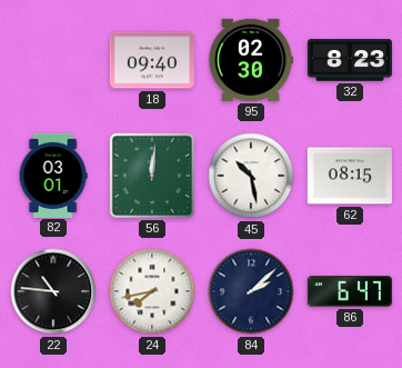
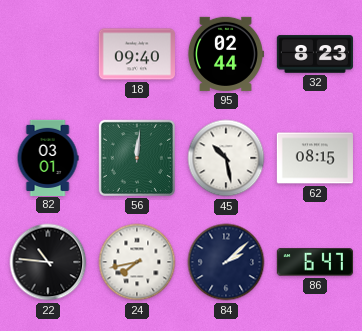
95: 02:30 -> 02:44 (225, 54)
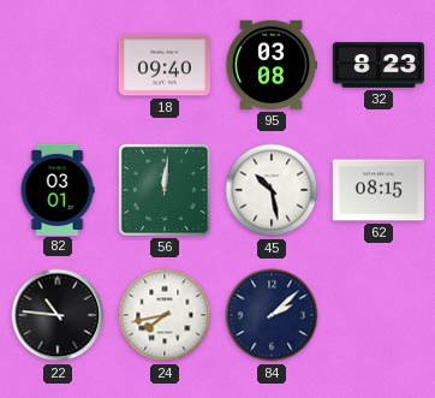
95: 02:44 -> 03:08 (270, 65)
86: 6:47 -> none (315, 262)
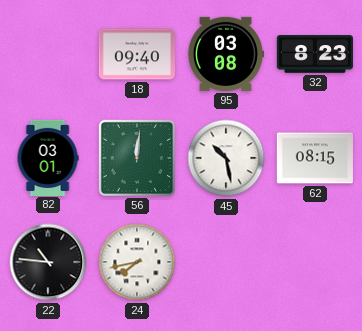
84: 2:08 -> none (272, 315)
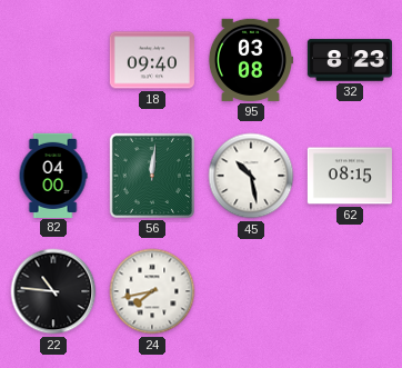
82: 03:01 -> 04:00 (53, 175)
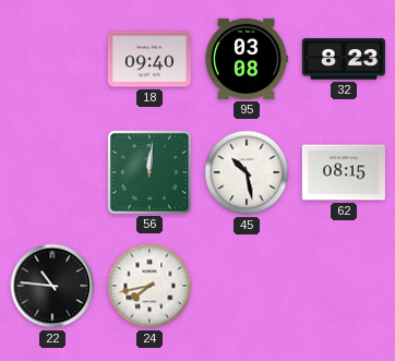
82: 04:00 -> none (53, 175)
